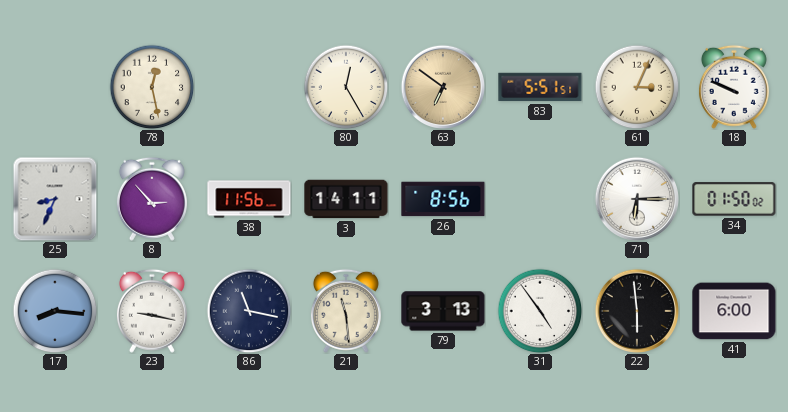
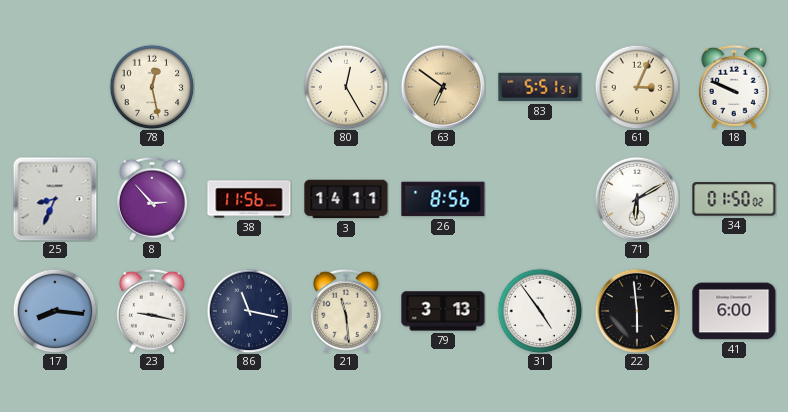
71: 6:15 -> 6:10 (636, 198)
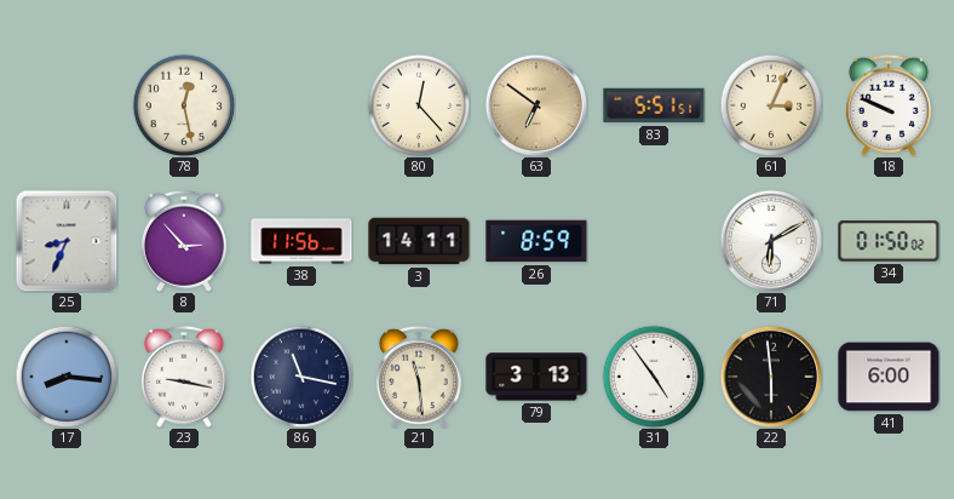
80: 12:25 -> 12:23 (419, 105)
26: 8:56 -> 8:59 (536, 241)
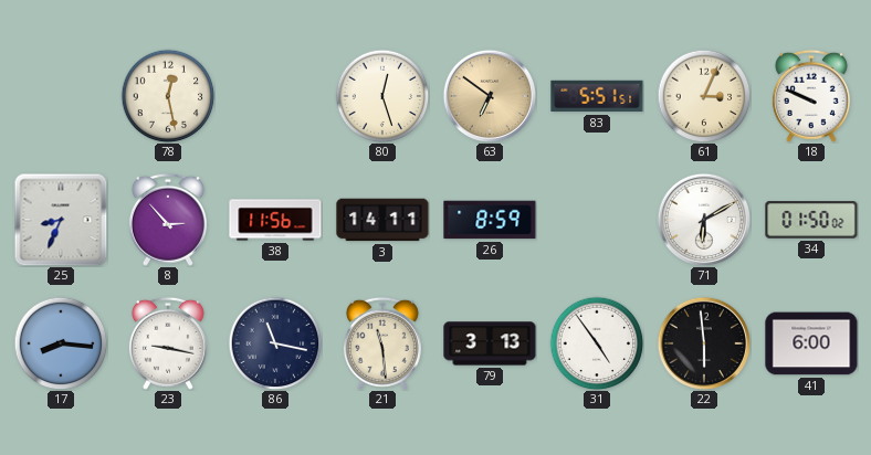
80: 12:23 -> 12:27 (382, 96)
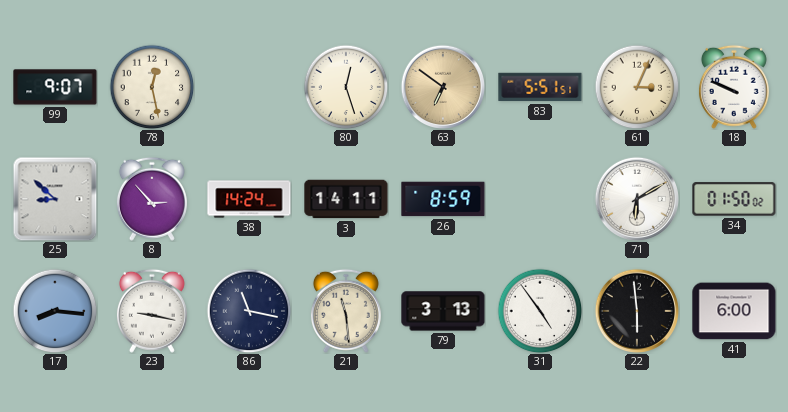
99: none -> 9:07 (55, 87)
25: 8:34 -> 8:52 (55, 199)
38: 11:56 -> 14:24 (249, 199)
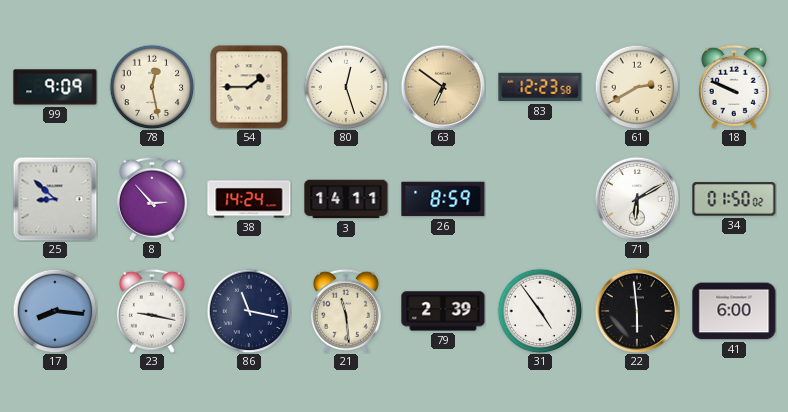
99: 9:07 -> 9:09 (55, 87)
54: none -> 1:45 (249, 87)
83: 5:51 -> 12:23 (540, 87)
61: 3:04 -> 2:40 (637, 87)
79: 3:13 -> 2:39 (443, 311)
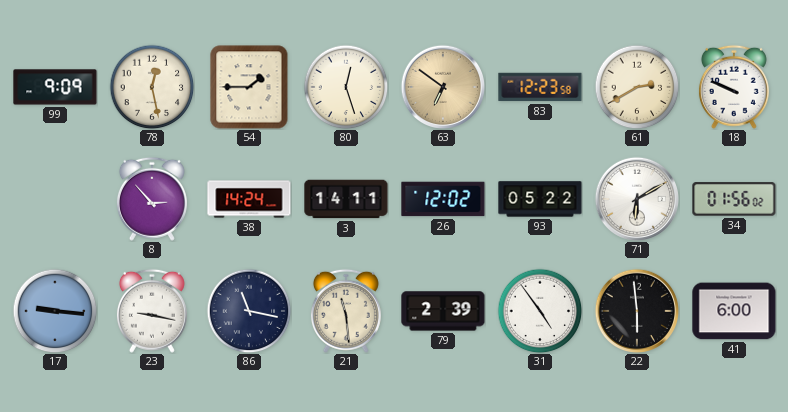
25: 8:52 -> none (55, 199)
26: 8:59 -> 12:02 (443, 199)
93: none -> 05:22 (540, 199)
34: 01:50 -> 01:56 (734, 199)
17: 8:16 -> 9:16 (55, 311)
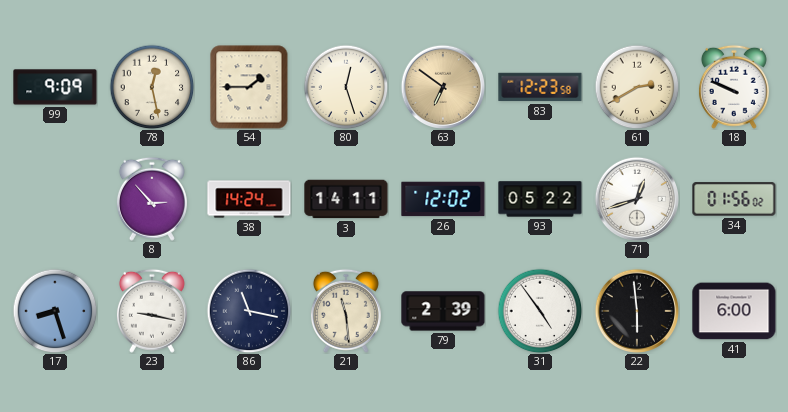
71: 6:10 -> 12:42 (636, 198)
17: 9:16 -> 8:27 (55, 311)
